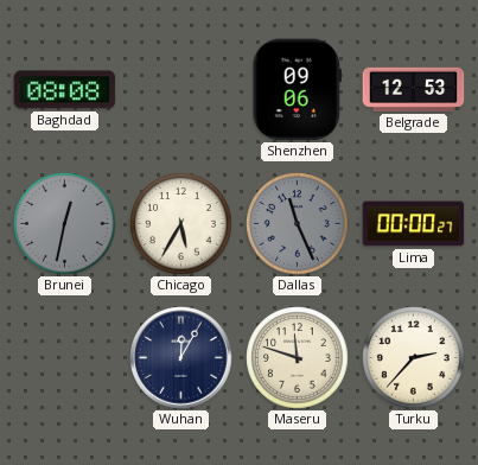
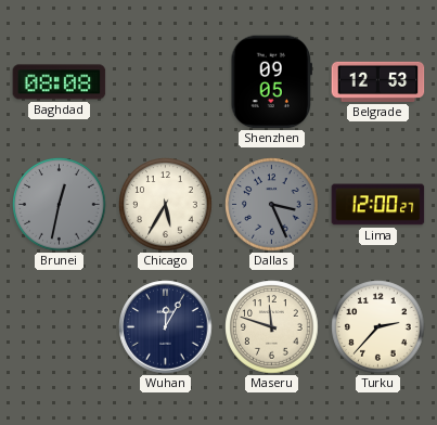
Shenzhen: 09:06 -> 09:05 (271, 82)
Dallas: 11:26 -> 3:26 (272, 205)
Lima: 00:00 -> 12:00 (378, 205)
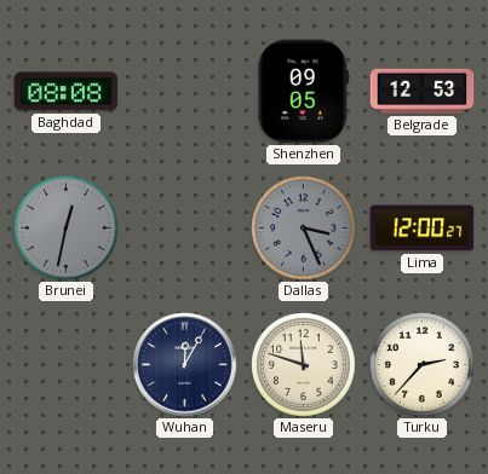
Chicago: 5:35 -> none (166, 205)
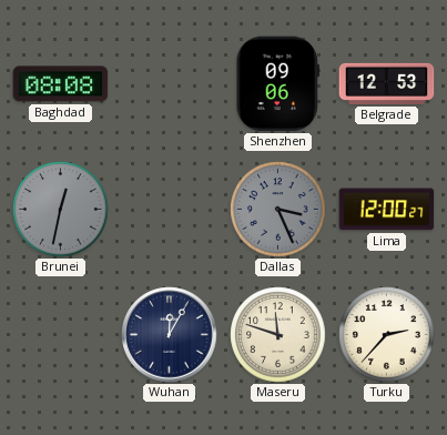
Shenzhen: 09:05 -> 09:06 (277, 84)
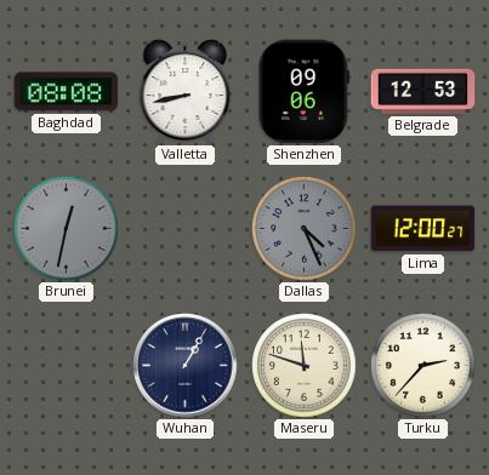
Valletta: none -> 8:43 (186, 92)
Dallas: 3:26 -> 4:26 (305, 229)
Wuhan: 12:05 -> 1:05 (186, 366)
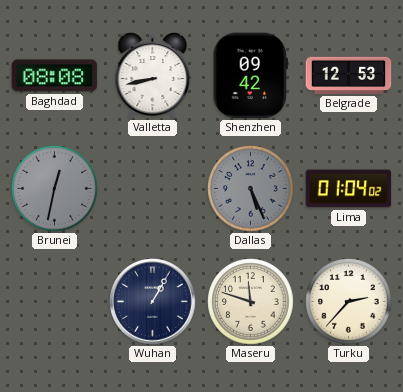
Shenzhen: 09:06 -> 09:42 (250, 76)
Dallas: 4:26 -> 5:26 (251, 189)
Lima: 12:00 -> 01:04 (349, 189)
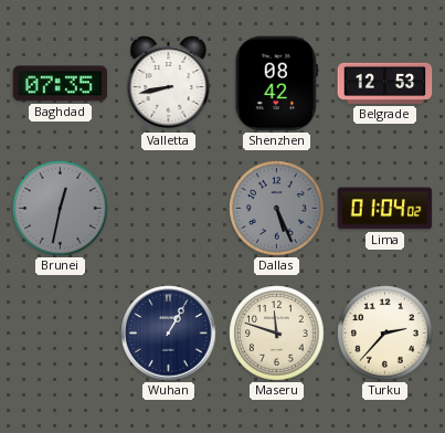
Baghdad: 08:08 -> 07:35 (61, 84)
Shenzhen: 09:42 -> 08:42 (276, 84)
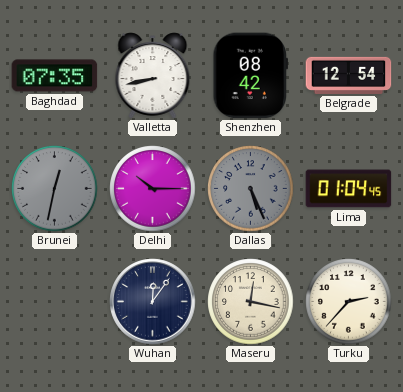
Belgrade: 12:53 -> 12:54 (349, 75)
Delhi: none -> 10:15 (153, 189)
Lima: 01:04:02 -> 01:04:45 (349, 189)
Wuhan: 1:05 -> 12:06 (153, 302)
Maseru: 11:48 -> 12:17 (251, 302)
